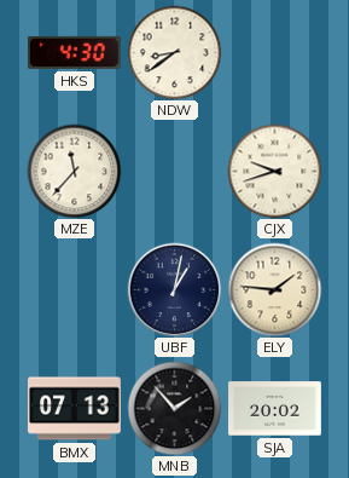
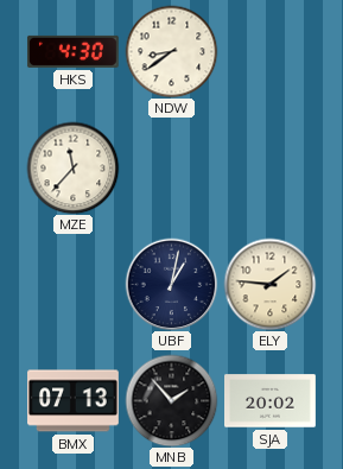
CJX: 9:42 -> none (274, 171)
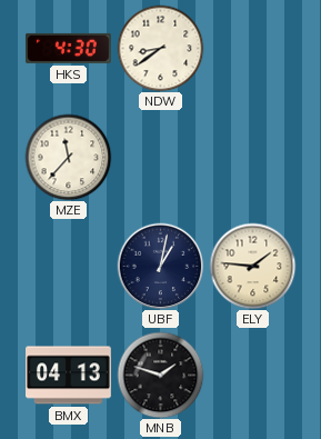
BMX: 07:13 -> 04:13 (69, 376)
MNB: 1:53 -> 1:48 (160, 375)
SJA: 20:02 -> none (271, 401)
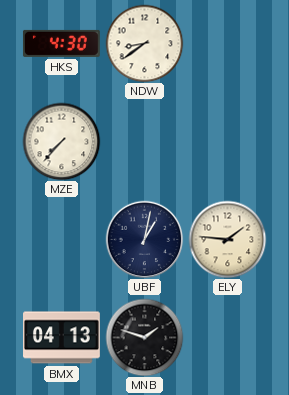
MZE: 11:37 -> 7:37 (61, 141)
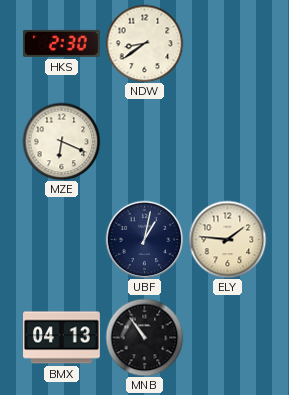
HKS: 4:30 -> 2:30 (62, 43)
MZE: 7:37 -> 6:19 (61, 141)
MNB: 1:48 -> 10:54 (144, 337)
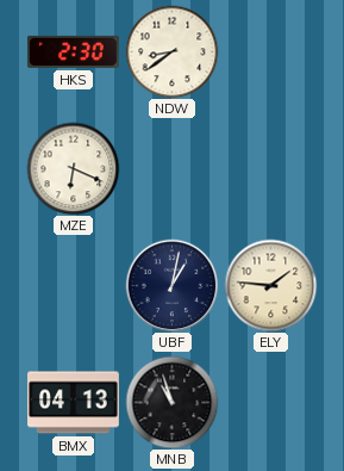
MNB: 10:54 -> 10:57 (171, 402)
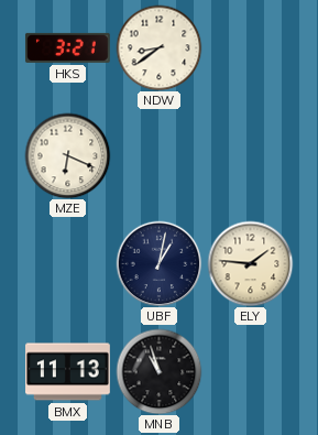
HKS: 2:30 -> 3:21 (68, 47)
BMX: 04:13 -> 11:13 (68, 372)
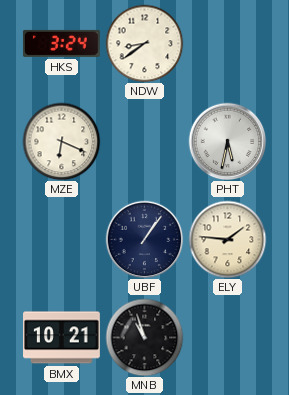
HKS: 3:21 -> 3:24 (62, 43)
PHT: none -> 5:32 (227, 141)
UBF: 1:02 -> 1:06 (144, 239)
BMX: 11:13 -> 10:21 (62, 338)
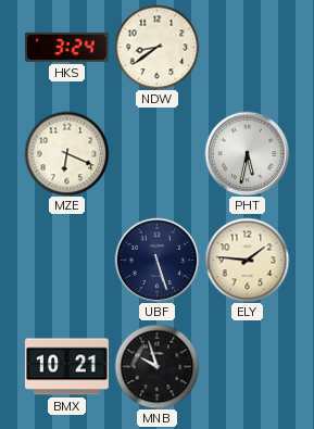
UBF: 1:06 -> 5:27 (156, 260)
MNB: 10:57 -> 9:57 (156, 366)
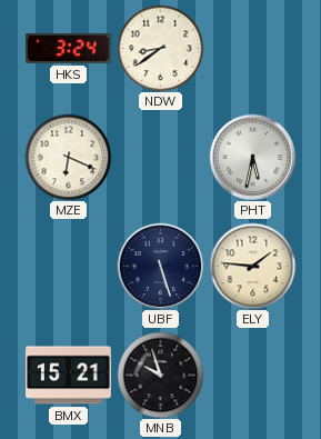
BMX: 10:21 -> 15:21 (69, 376)
